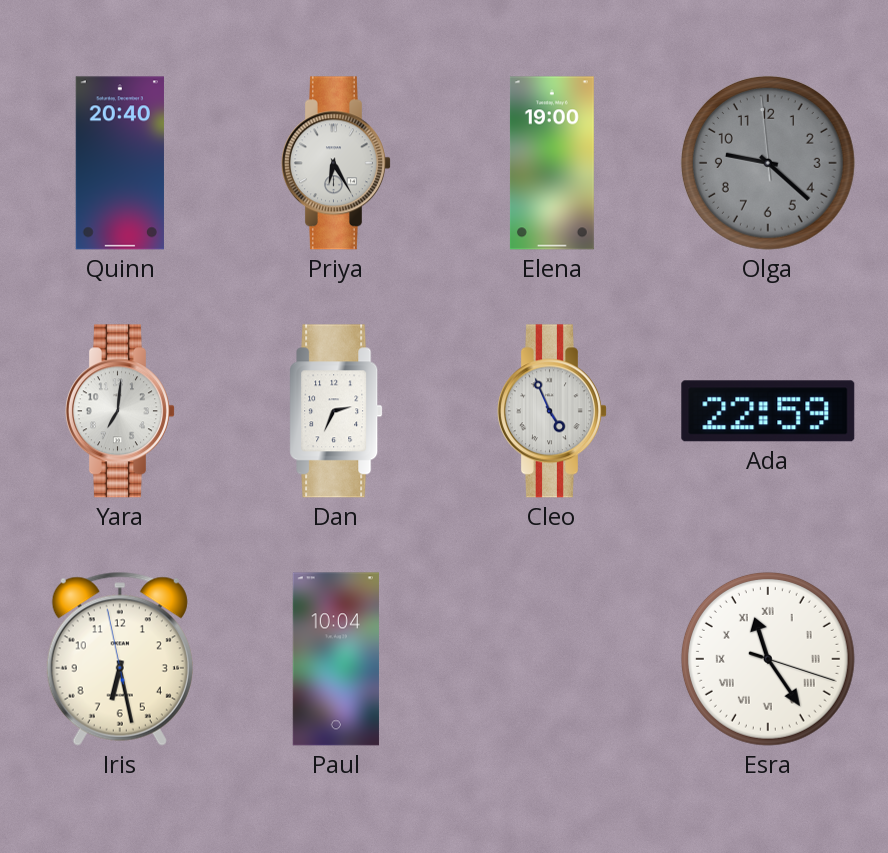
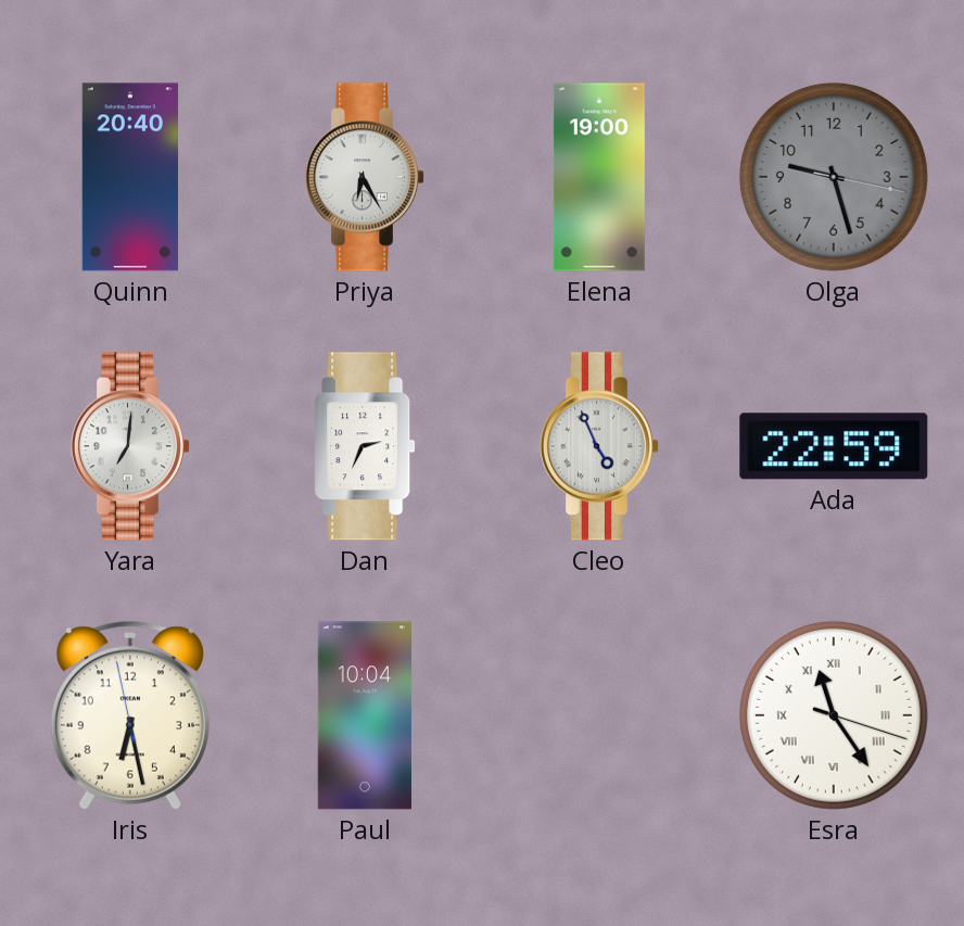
Olga: 9:21 -> 9:27 (834, 177)
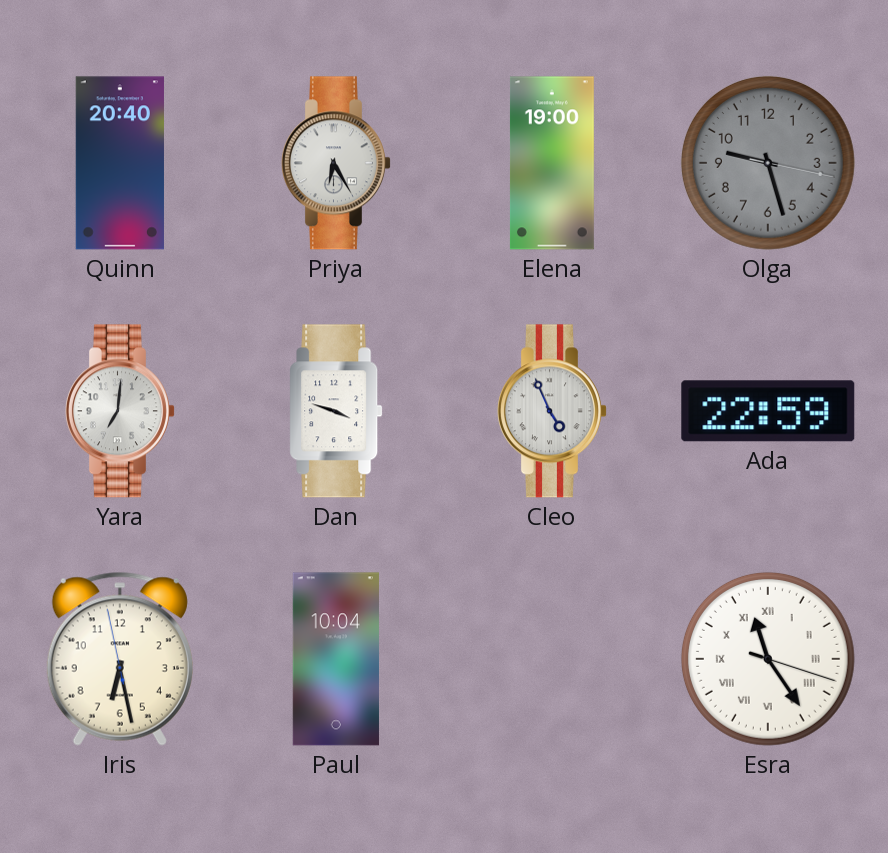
Dan: 2:34 -> 3:48 (336, 411)
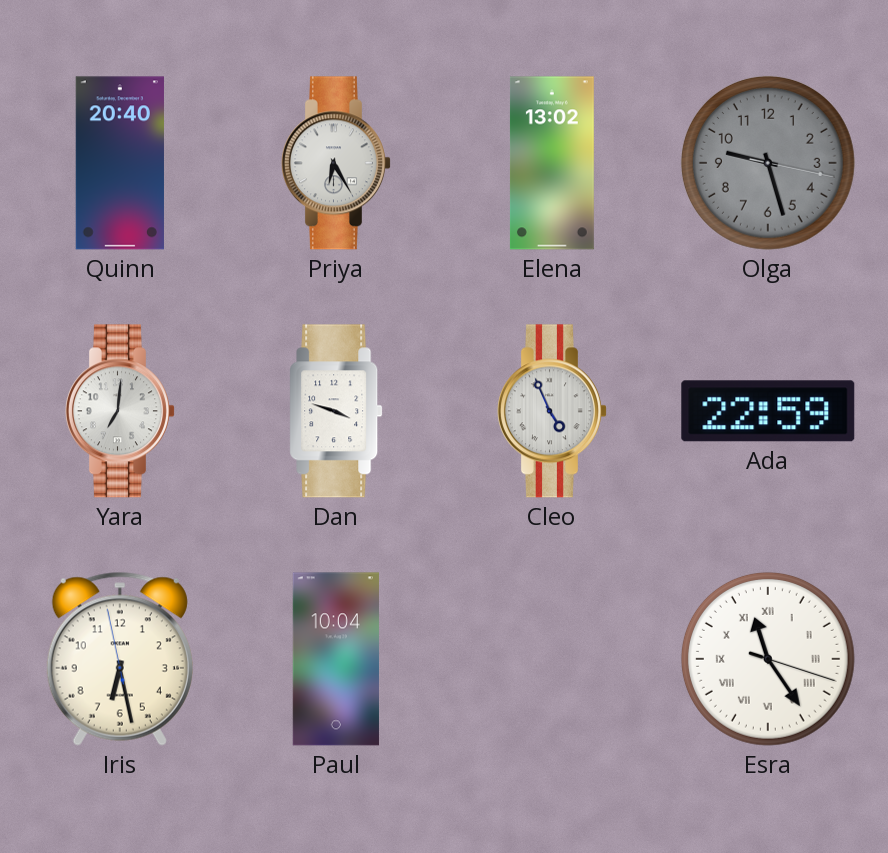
Elena: 19:00 -> 13:02 (552, 163)
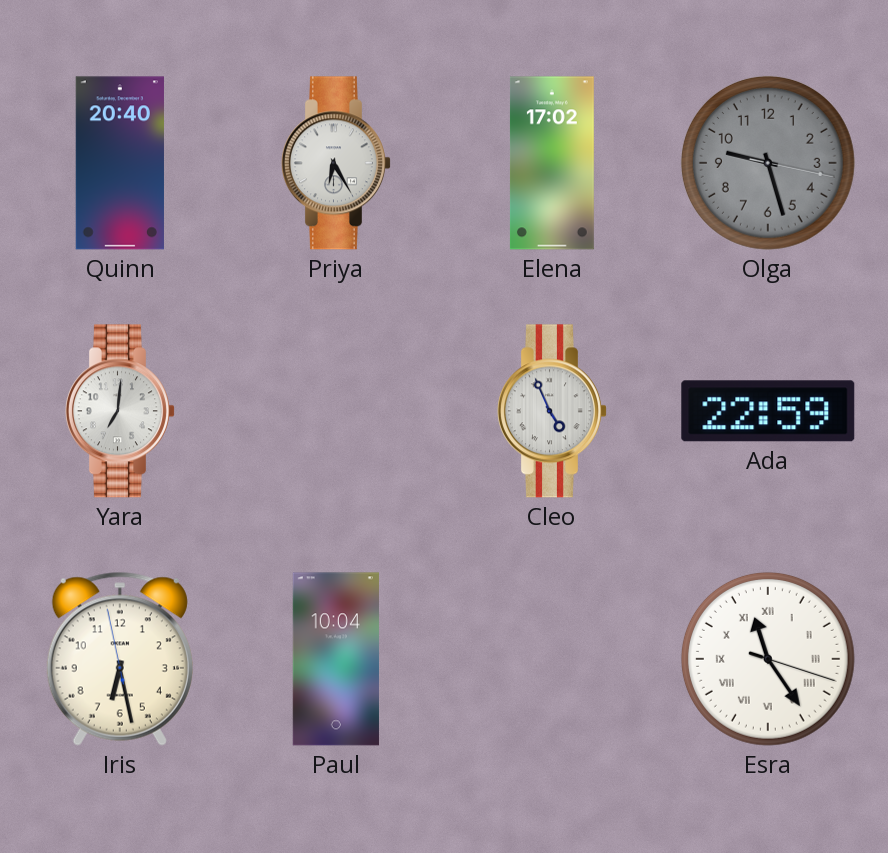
Elena: 13:02 -> 17:02 (552, 163)
Dan: 3:48 -> none (336, 411)
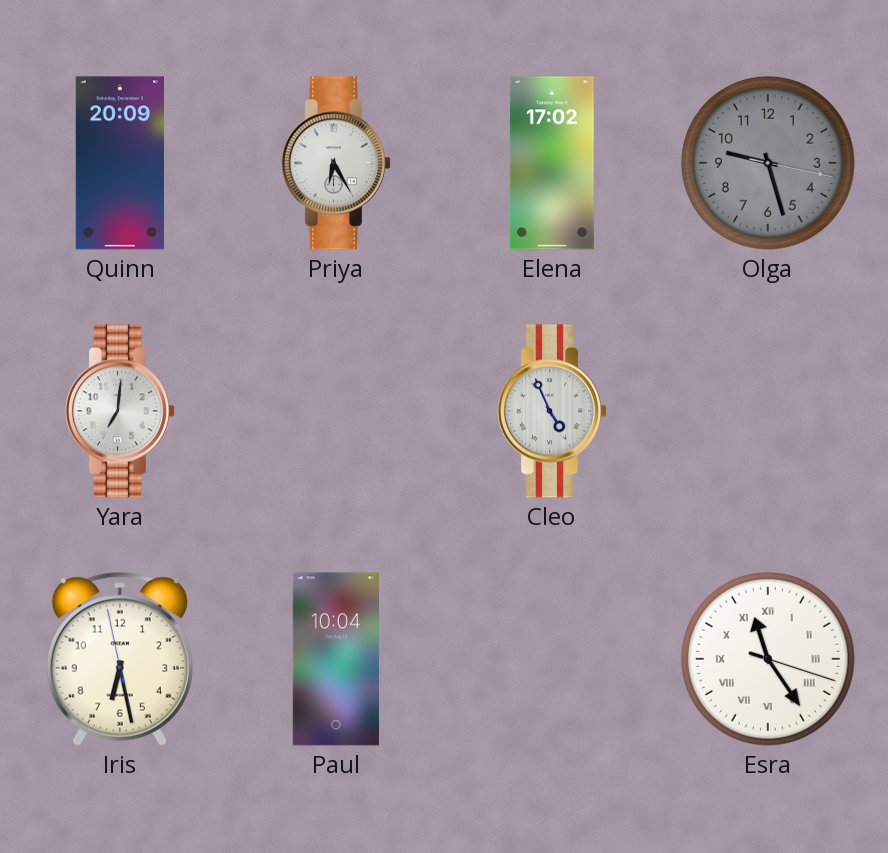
Quinn: 20:40 -> 20:09 (120, 163)
Ada: 22:59 -> none (768, 411)
